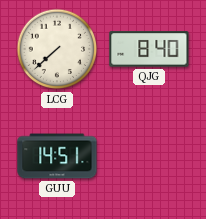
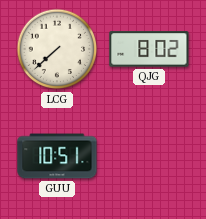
QJG: 8:40 -> 8:02 (149, 49)
GUU: 14:51 -> 10:51 (57, 156)
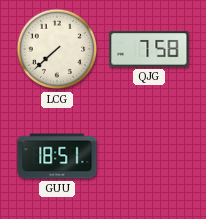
QJG: 8:02 -> 7:58 (149, 49)
GUU: 10:51 -> 18:51 (57, 156)
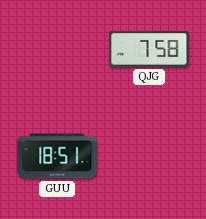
LCG: 7:38 -> none (57, 49)
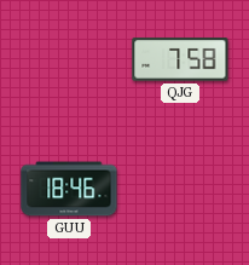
GUU: 18:51 -> 18:46 (69, 189)
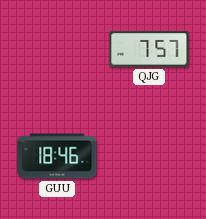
QJG: 7:58 -> 7:57 (149, 49)
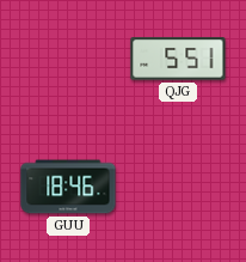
QJG: 7:57 -> 5:51 (178, 59)
